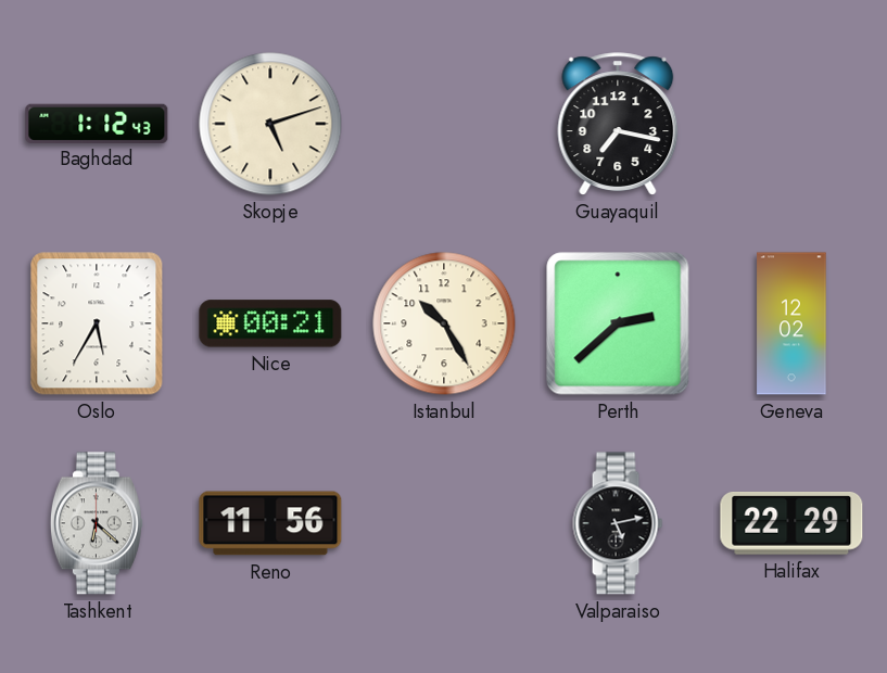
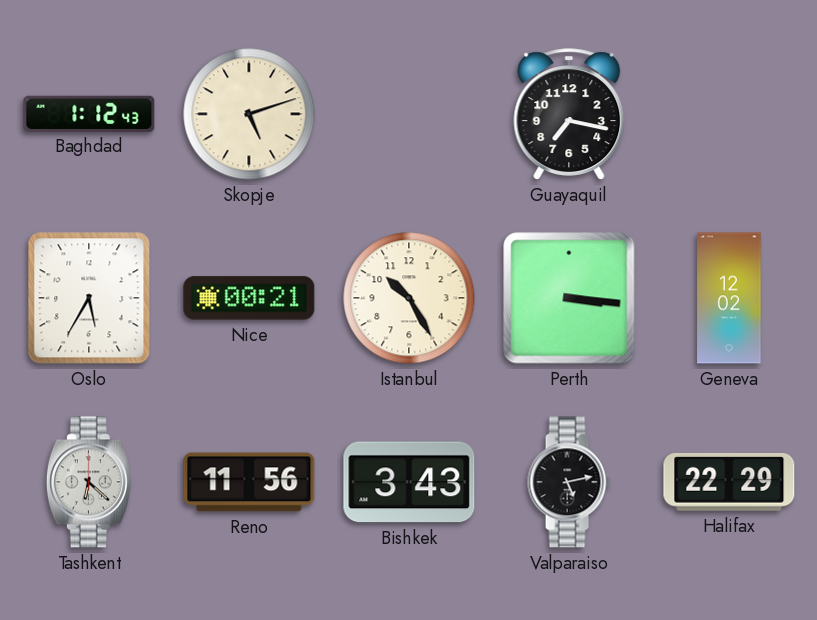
Perth: 2:38 -> 3:16 (569, 298)
Bishkek: none -> 3:43 (409, 482)
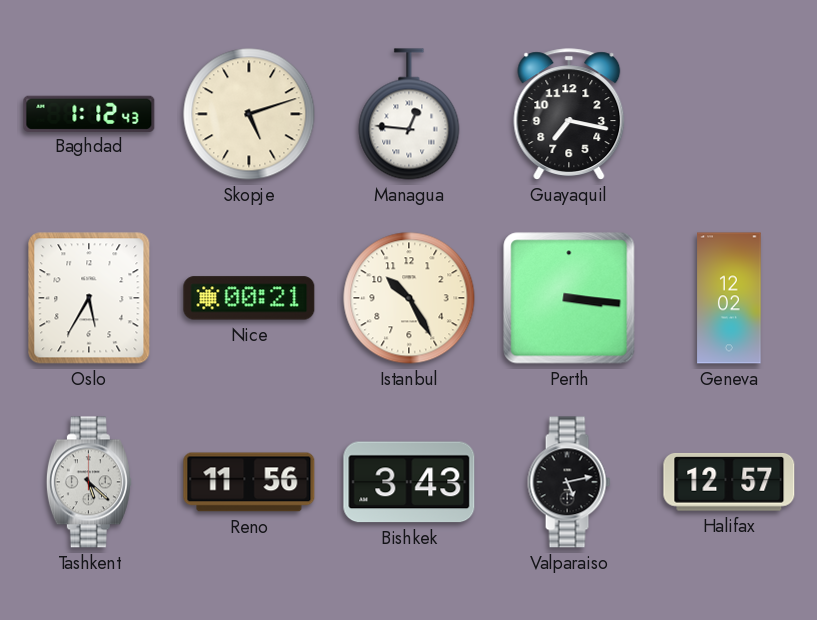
Managua: none -> 12:46 (409, 114)
Tashkent: 6:22 -> 5:22 (89, 482)
Halifax: 22:29 -> 12:57 (729, 482)
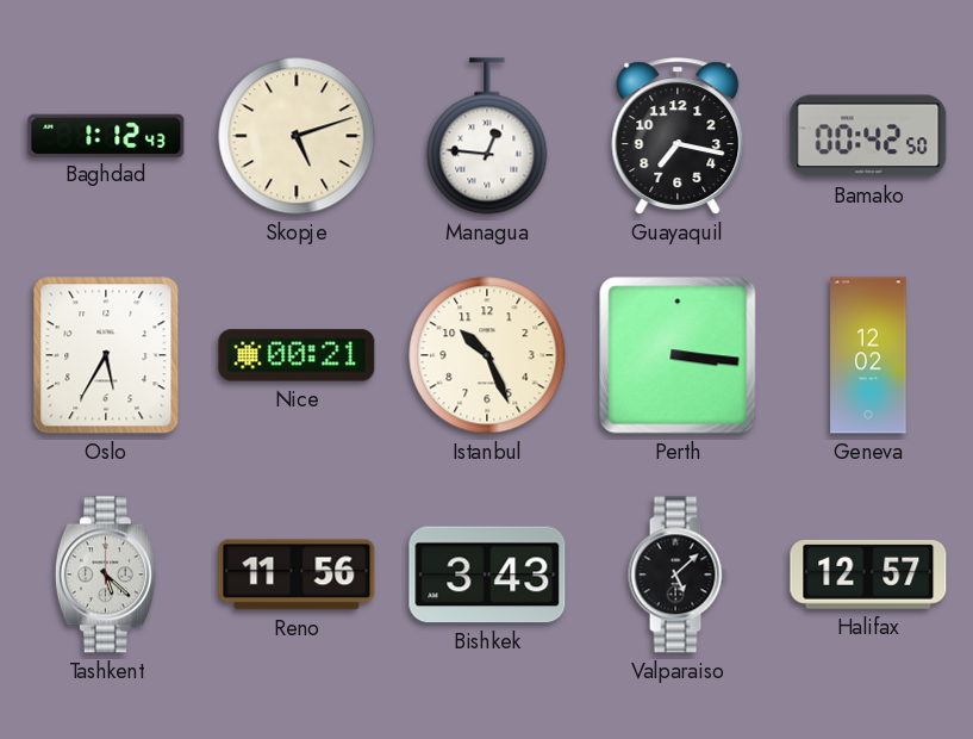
Bamako: none -> 00:42 (868, 136)
Istanbul: 10:25 -> 10:26 (487, 355)
Valparaiso: 5:13 -> 5:08 (678, 575)
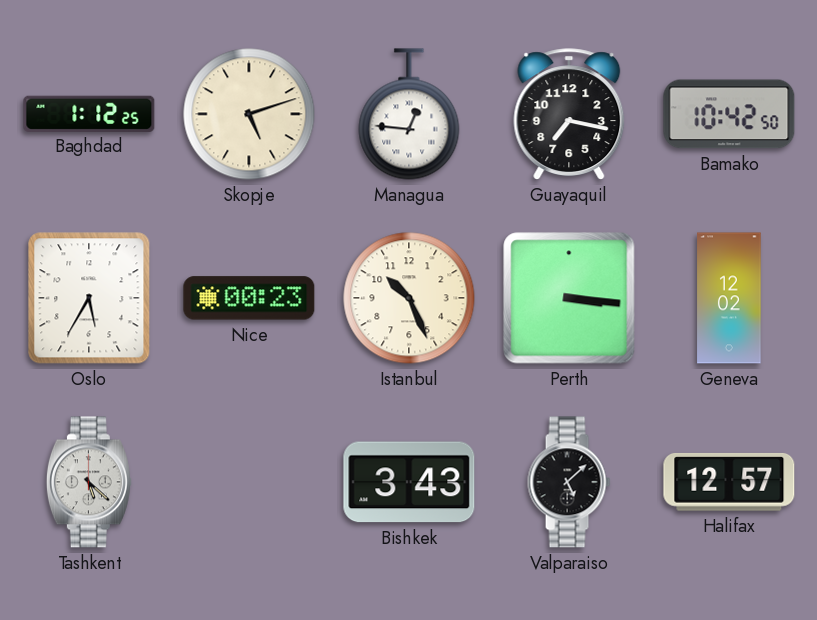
Baghdad: 1:12:43 -> 1:12:25 (89, 113)
Bamako: 00:42 -> 10:42 (729, 114)
Nice: 00:21 -> 00:23 (249, 298)
Reno: 11:56 -> none (297, 575)
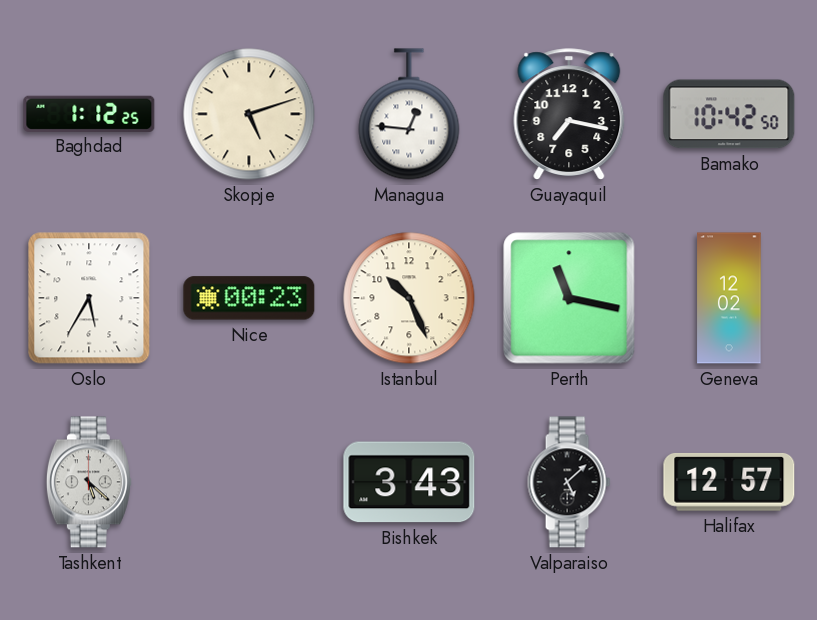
Perth: 3:16 -> 11:17 (569, 298)
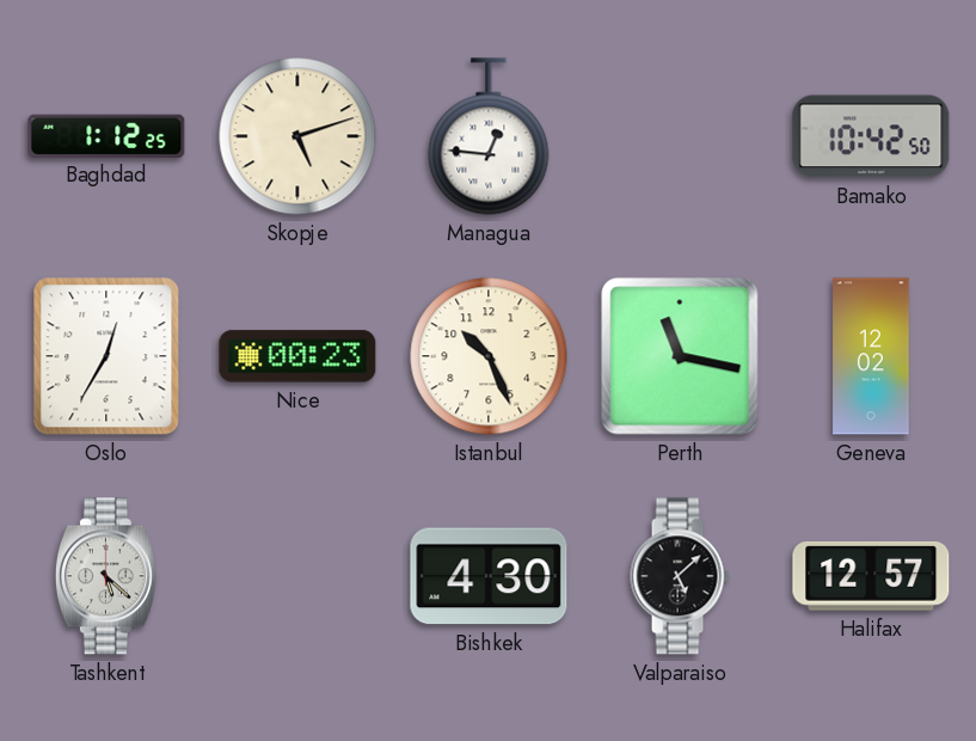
Guayaquil: 7:17 -> none (569, 114)
Oslo: 5:35 -> 12:35 (106, 356)
Bishkek: 3:43 -> 4:30 (489, 576)
